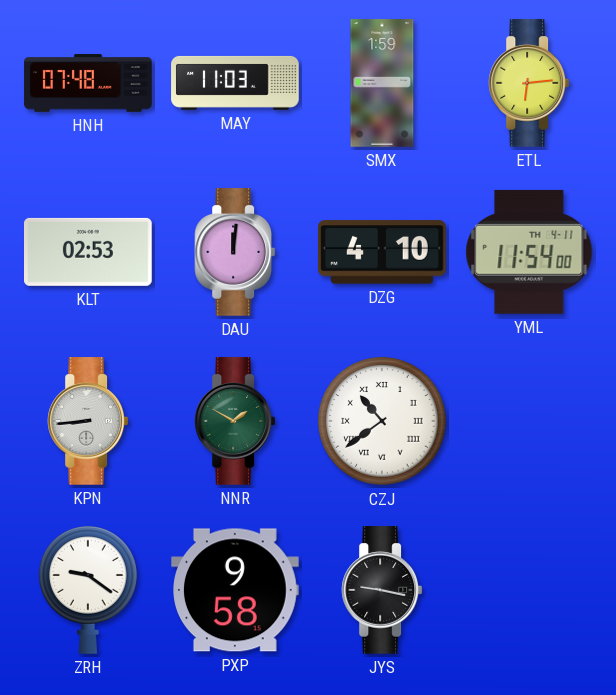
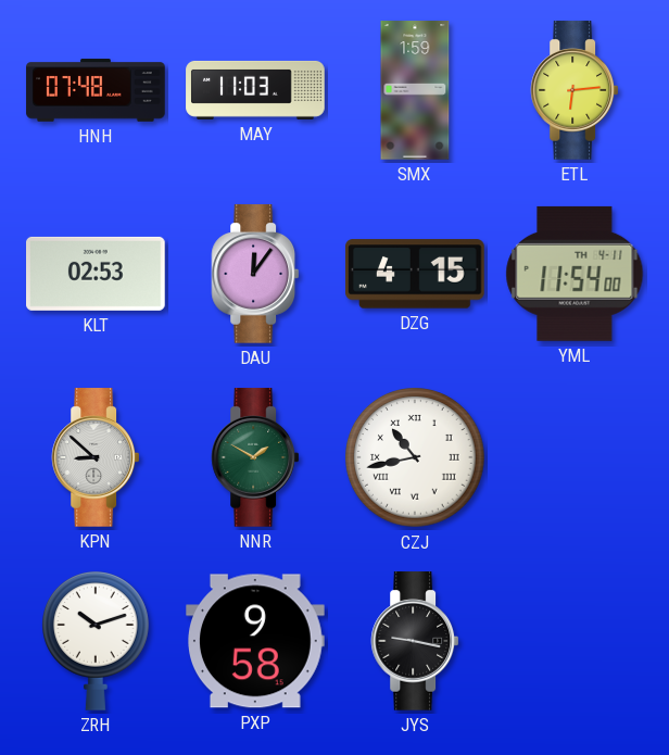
DAU: 12:01 -> 12:06 (255, 274)
DZG: 4:10 -> 4:15 (416, 274)
KPN: 8:44 -> 8:52 (96, 457)
CZJ: 10:39 -> 10:43 (415, 457)
ZRH: 9:21 -> 10:12 (97, 641)
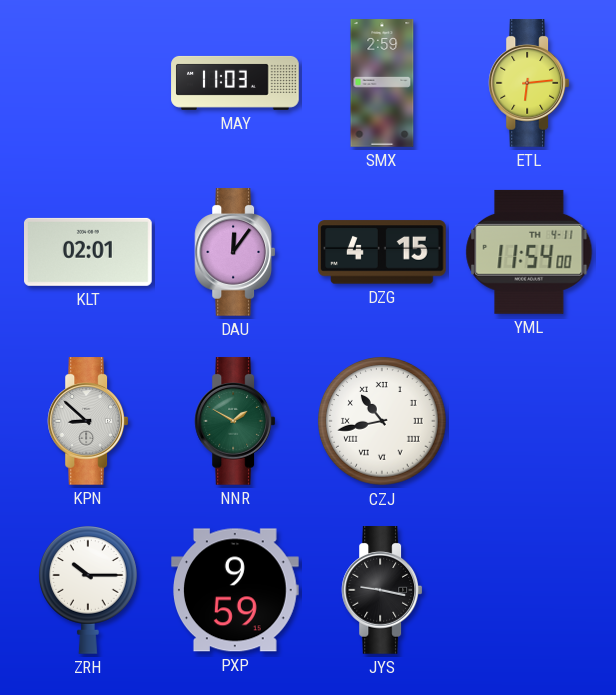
HNH: 07:48 -> none (96, 90)
SMX: 1:59 -> 2:59 (382, 83)
KLT: 02:53 -> 02:01 (89, 252)
ZRH: 10:12 -> 10:15 (89, 590)
PXP: 9:58 -> 9:59 (236, 590)
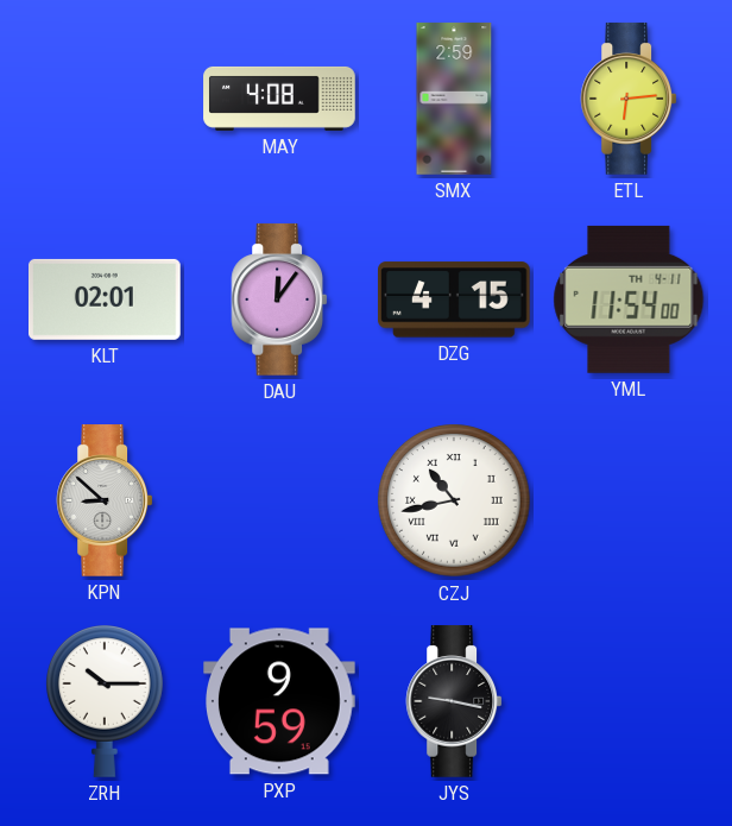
MAY: 11:03 -> 4:08 (279, 99)
NNR: 1:50 -> none (235, 421)
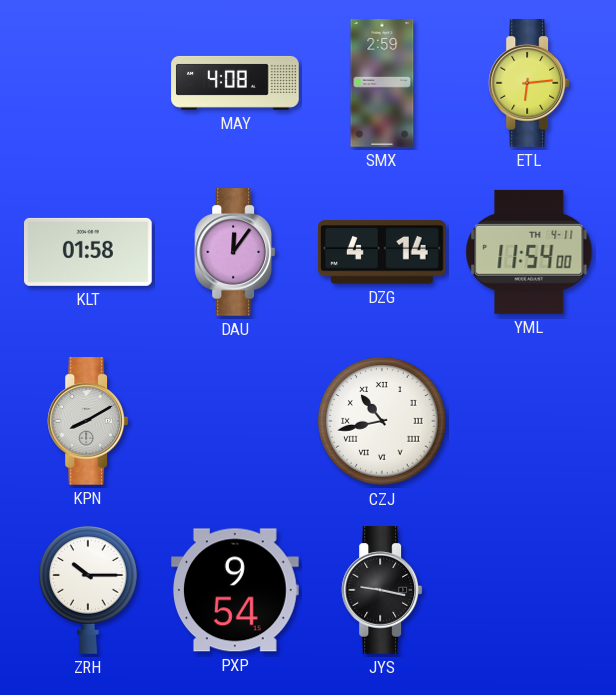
KLT: 02:01 -> 01:58 (89, 252)
DZG: 4:15 -> 4:14 (383, 252)
KPN: 8:52 -> 8:10 (88, 421)
PXP: 9:59 -> 9:54 (236, 590)
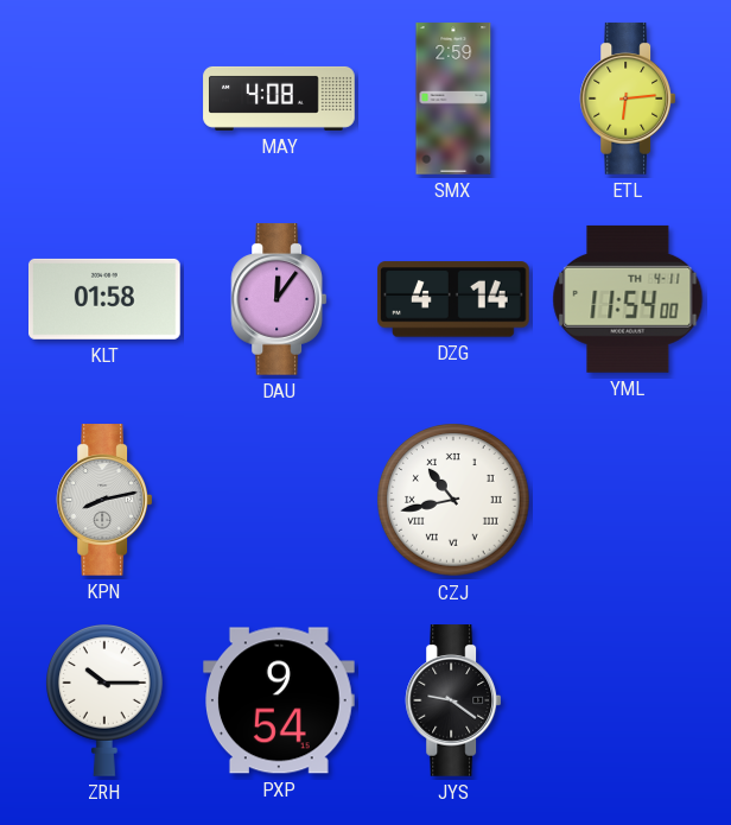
KPN: 8:10 -> 8:13 (104, 500)
JYS: 9:17 -> 9:21 (453, 700)
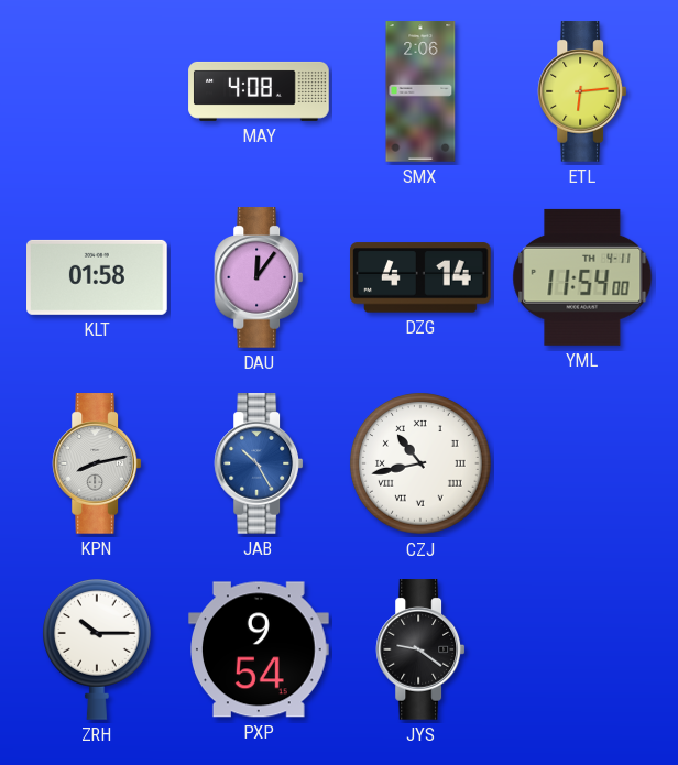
SMX: 2:59 -> 2:06 (420, 91)
JAB: none -> 10:25 (259, 463)
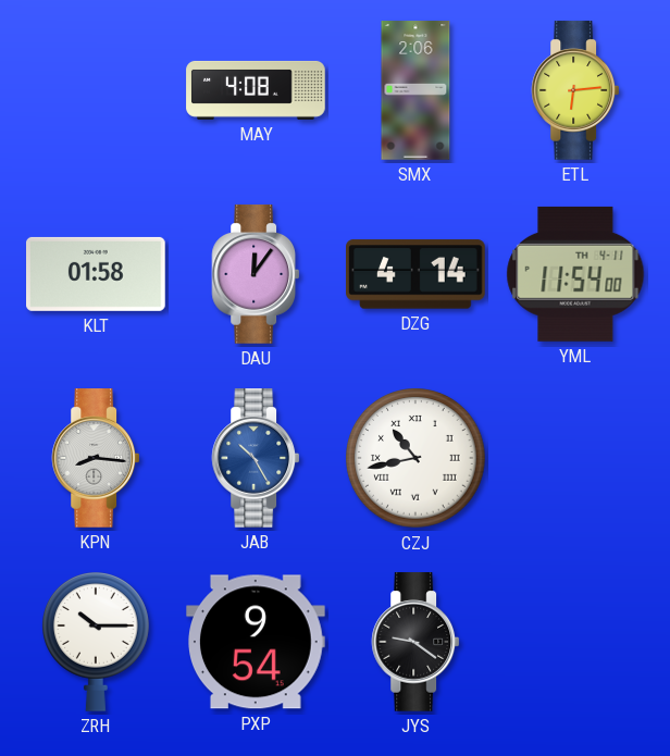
KPN: 8:13 -> 8:16 (96, 458)
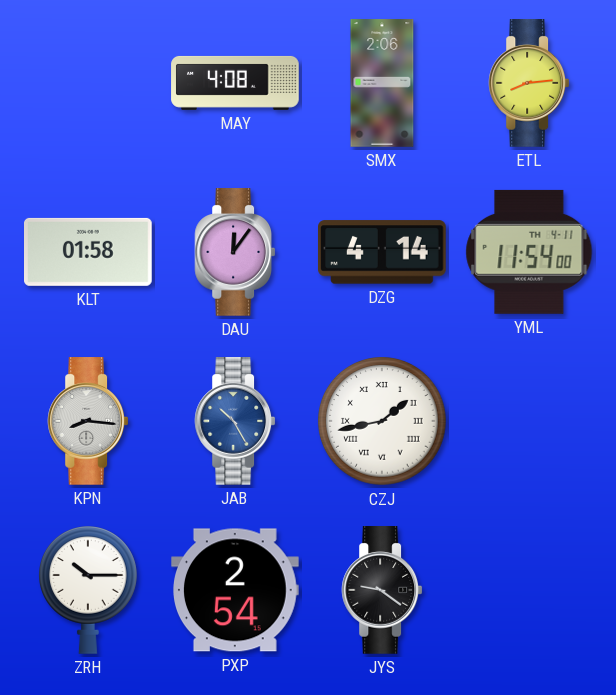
ETL: 6:14 -> 8:14 (529, 83)
CZJ: 10:43 -> 1:43 (382, 421)
PXP: 9:54 -> 2:54 (236, 590)
